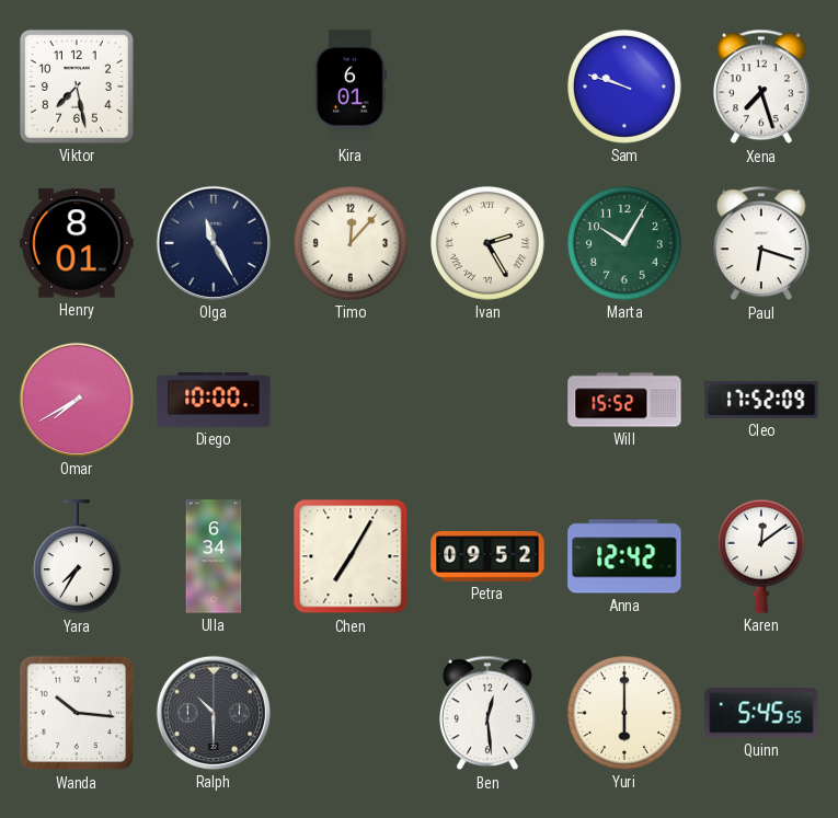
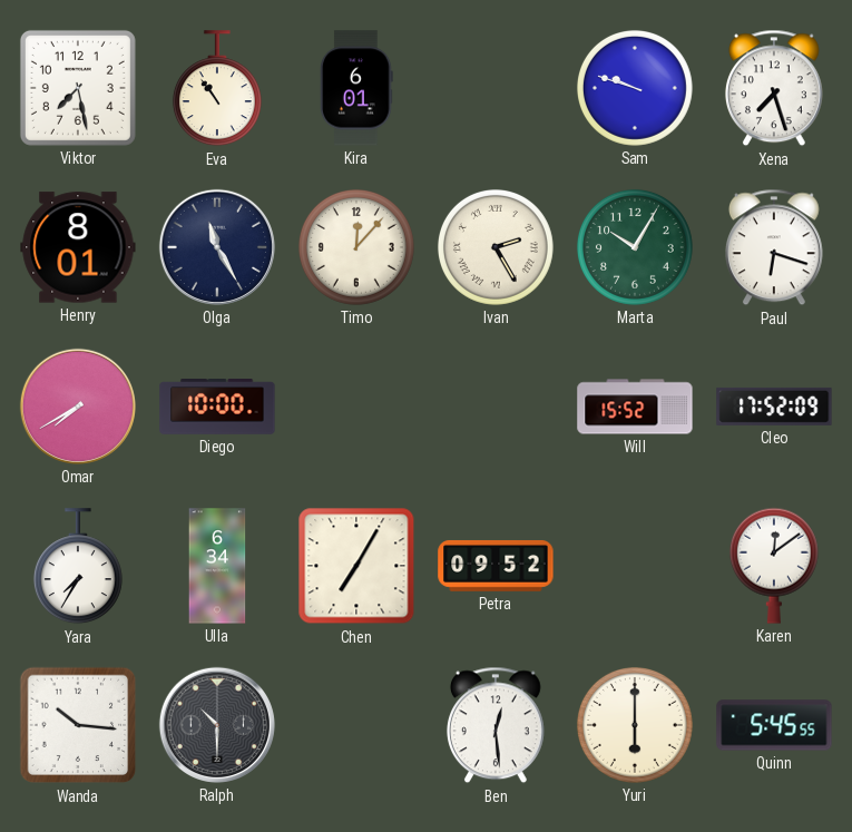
Eva: none -> 10:54 (217, 89)
Anna: 12:42 -> none (624, 556)
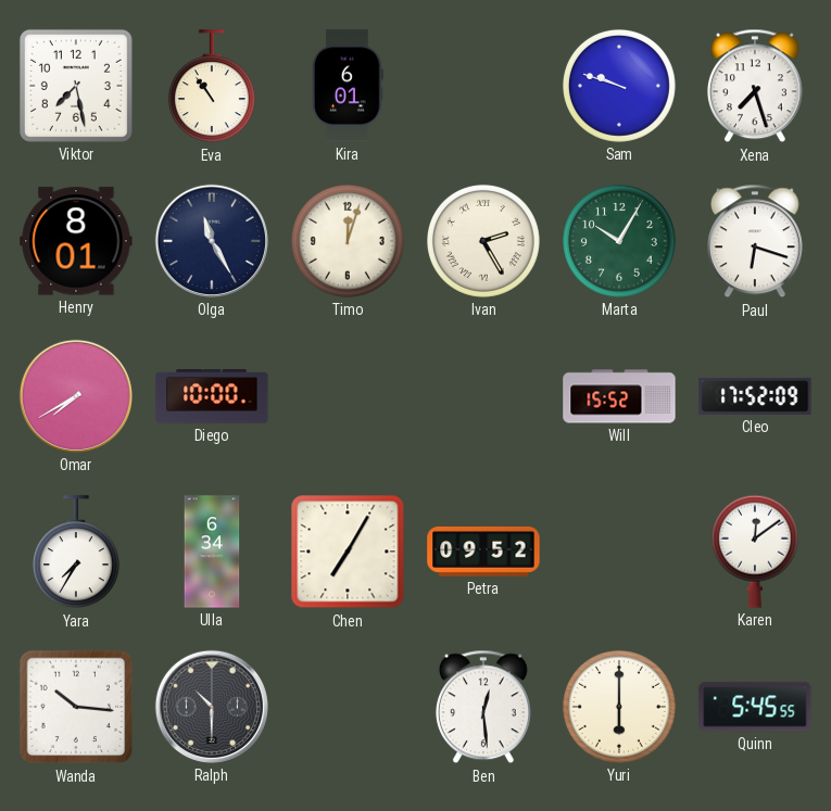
Timo: 12:07 -> 12:03 (348, 241)
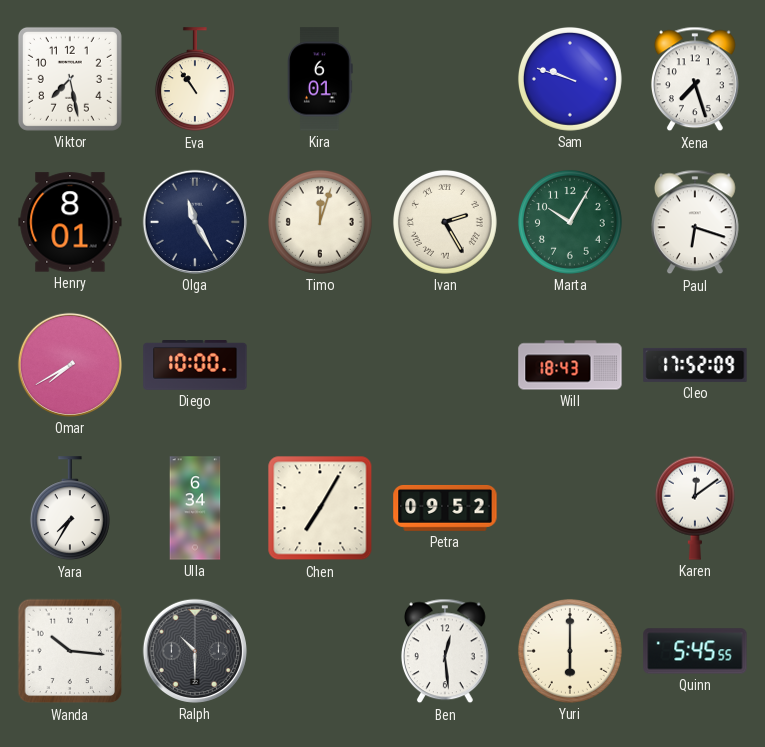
Will: 15:52 -> 18:43 (570, 365)
